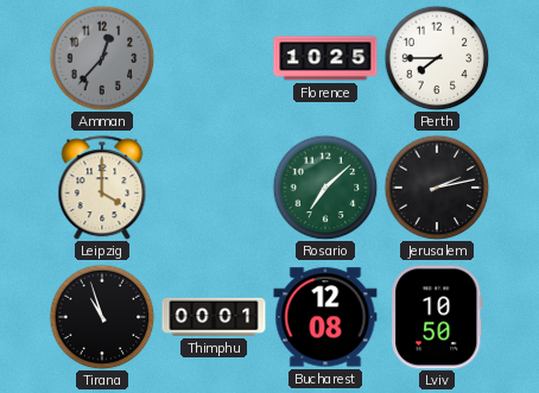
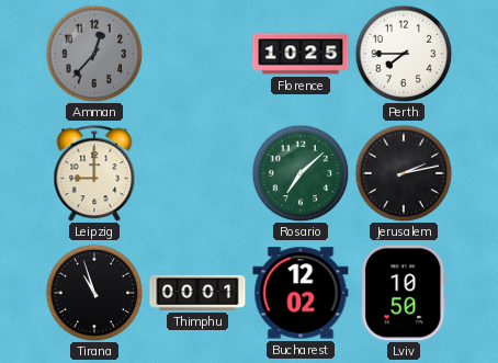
Leipzig: 4:00 -> 9:00 (94, 173)
Bucharest: 12:08 -> 12:02 (301, 293)
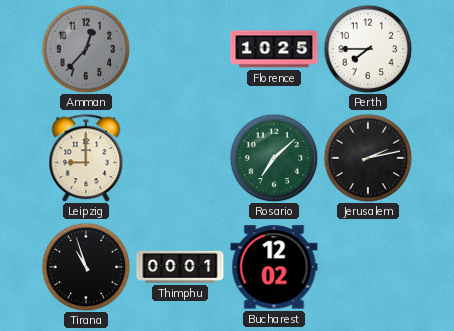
Lviv: 10:50 -> none (404, 293)
